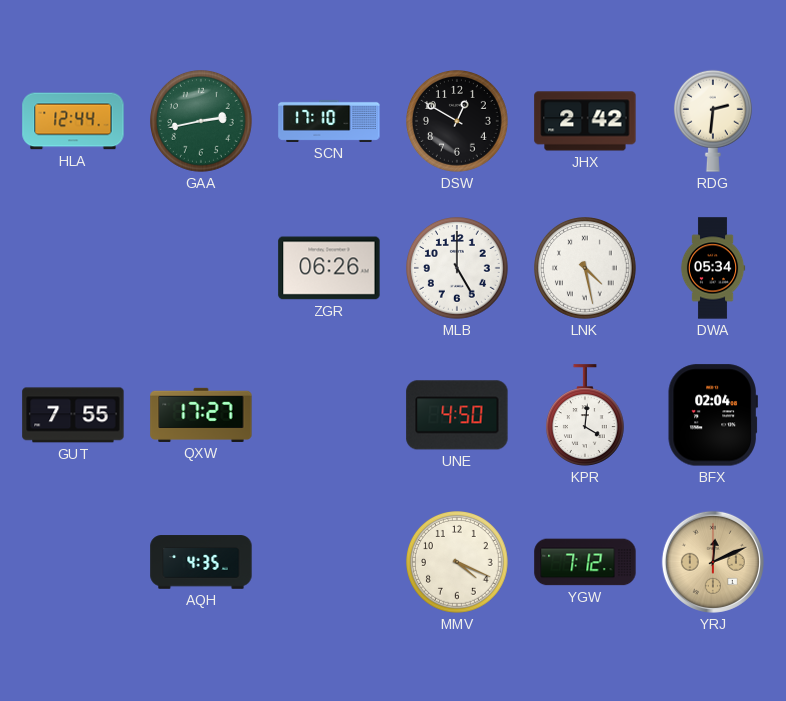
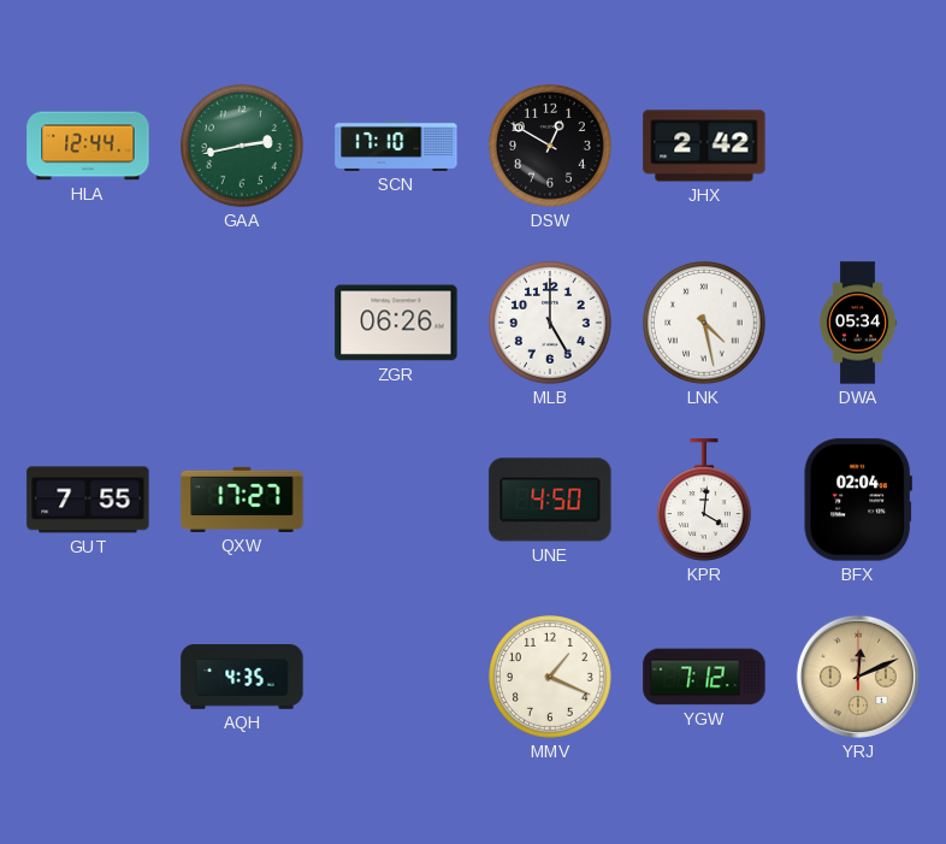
RDG: 2:31 -> none (713, 121)
MMV: 4:19 -> 1:19 (551, 678)
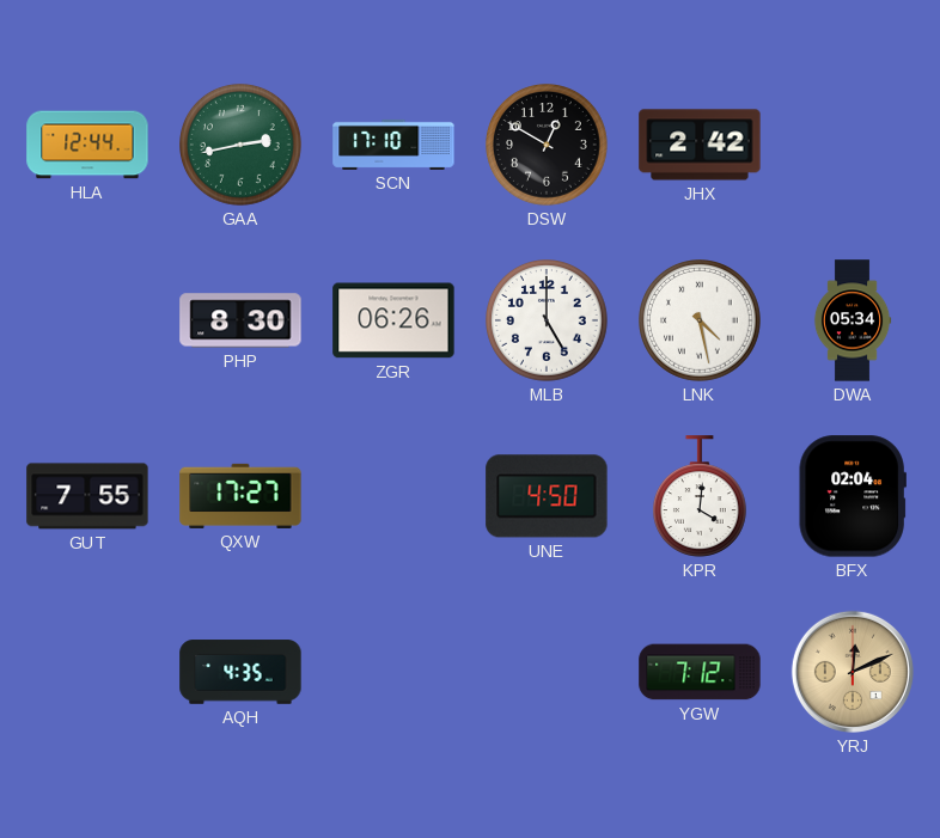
PHP: none -> 8:30 (240, 320)
MMV: 1:19 -> none (551, 678)
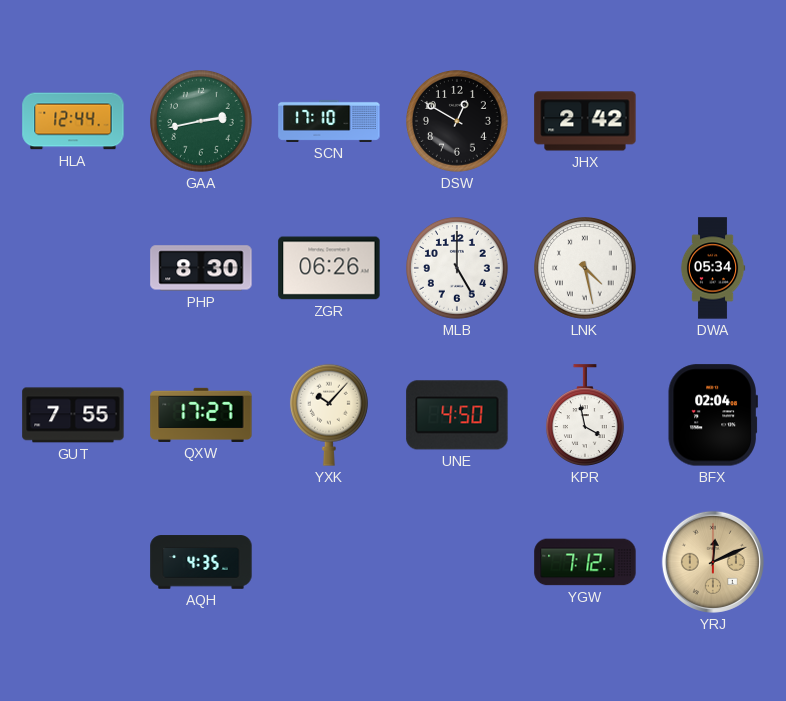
YXK: none -> 10:07 (329, 415)
KPR: 4:01 -> 3:58 (585, 415)
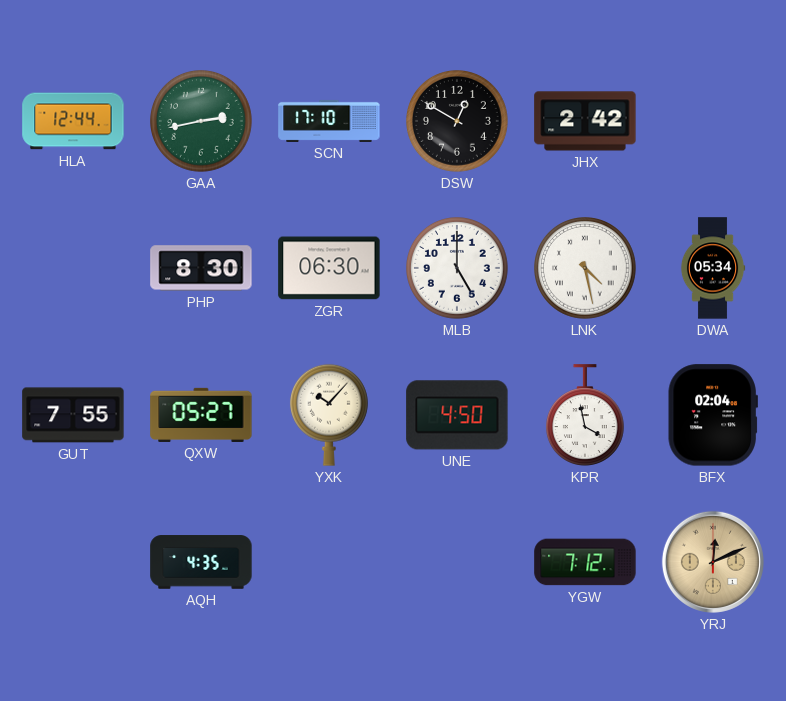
ZGR: 06:26 -> 06:30 (329, 268)
QXW: 17:27 -> 05:27 (201, 415)
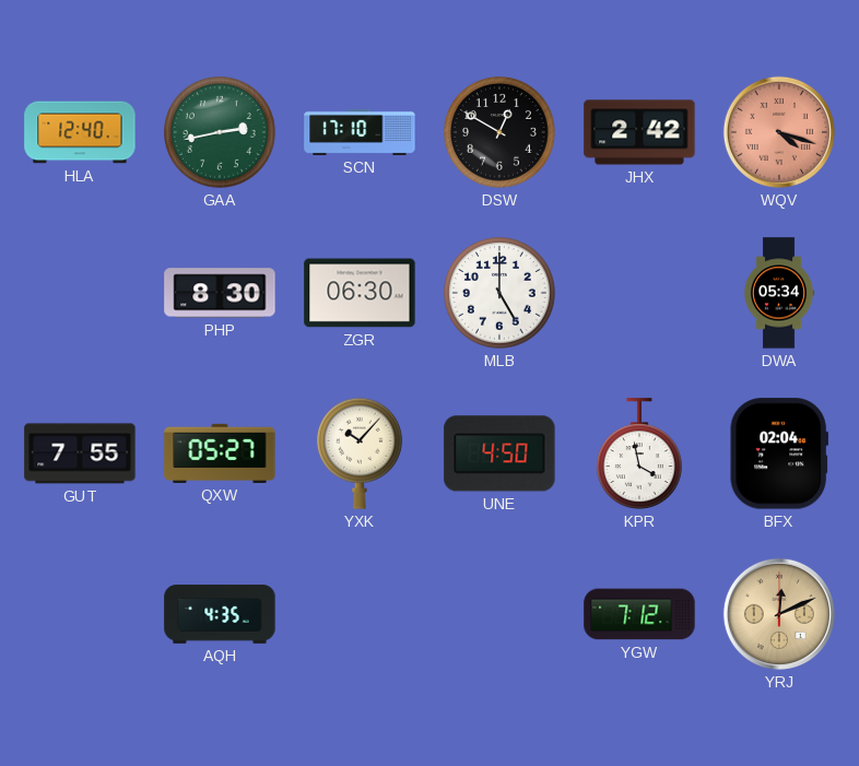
HLA: 12:44 -> 12:40 (80, 132)
WQV: none -> 4:18 (779, 132)
LNK: 4:28 -> none (586, 269)
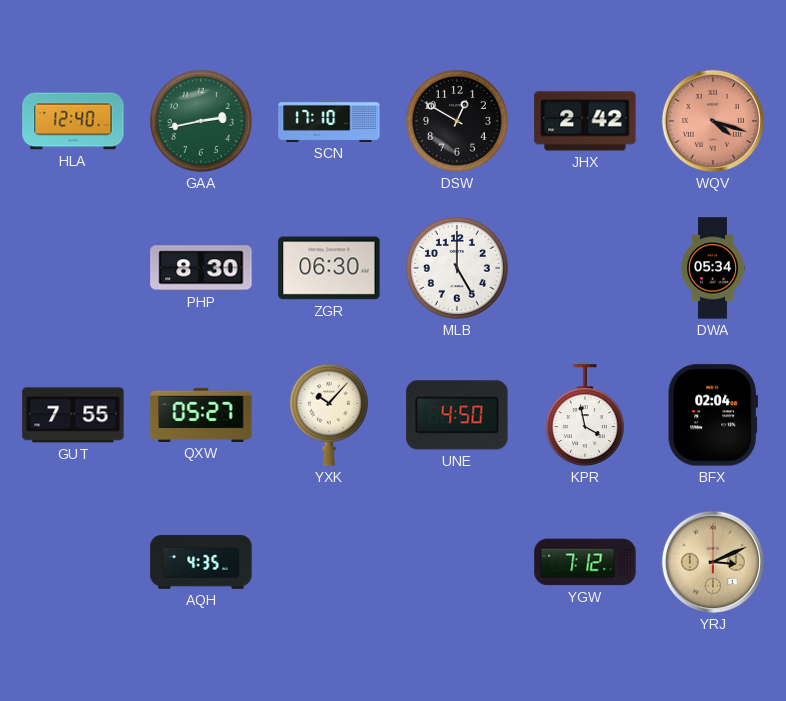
YRJ: 12:11 -> 3:11 (713, 562)
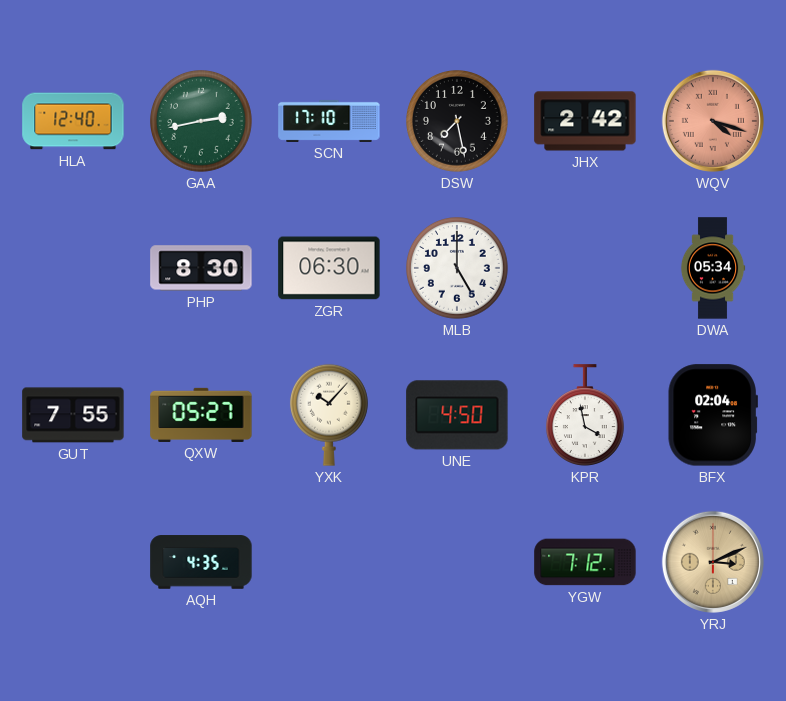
DSW: 12:50 -> 7:28 (458, 122)
